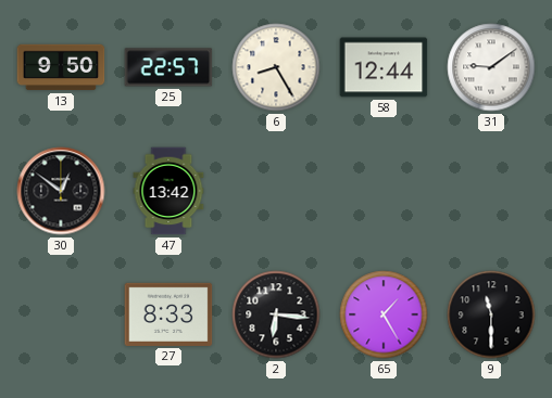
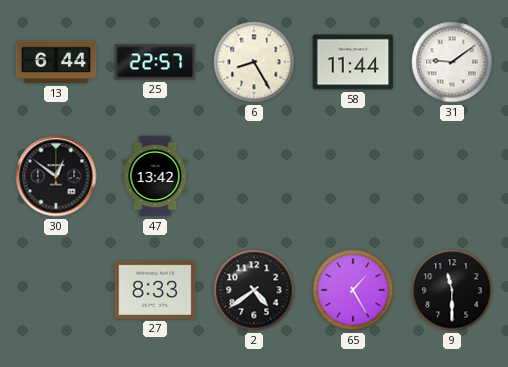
13: 9:50 -> 6:44 (56, 62)
58: 12:44 -> 11:44 (353, 62)
2: 6:16 -> 4:39 (254, 290)
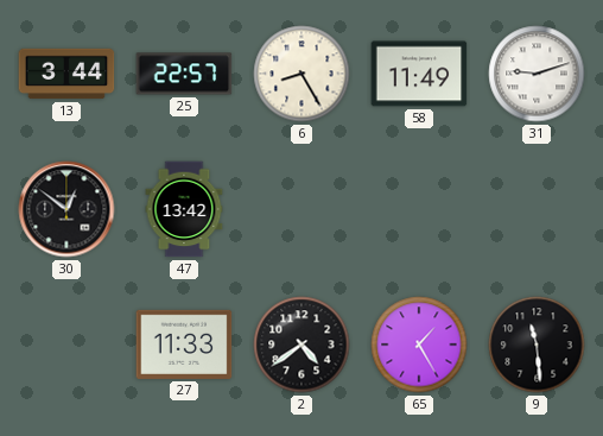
13: 6:44 -> 3:44 (66, 74)
58: 11:44 -> 11:49 (419, 74)
31: 9:09 -> 9:12 (537, 74)
27: 8:33 -> 11:33 (184, 345)
9: 11:30 -> 11:29 (537, 345)
